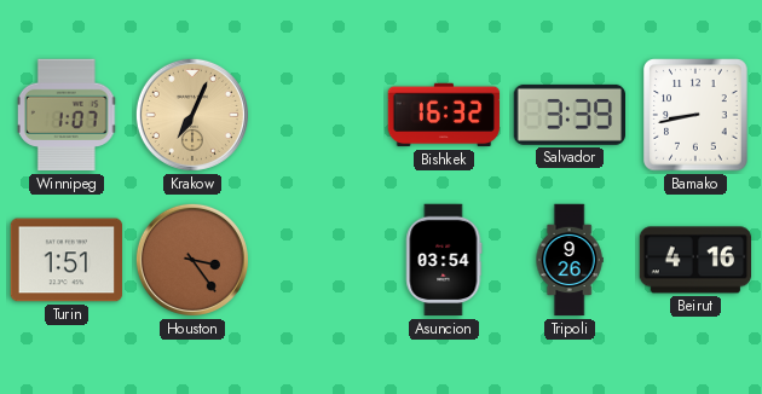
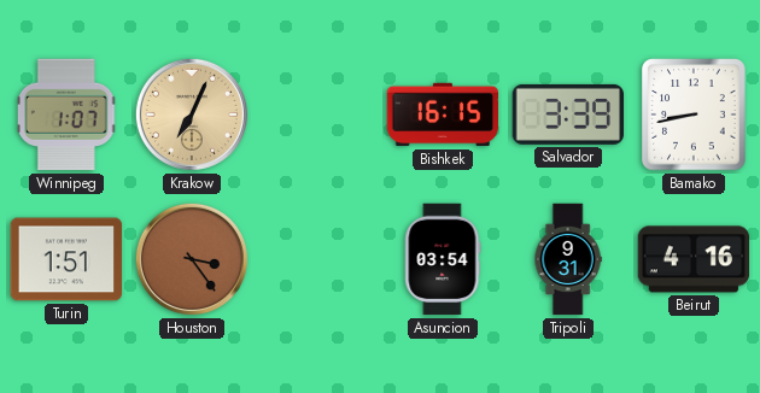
Bishkek: 16:32 -> 16:15 (443, 115)
Tripoli: 9:26 -> 9:31 (568, 259)
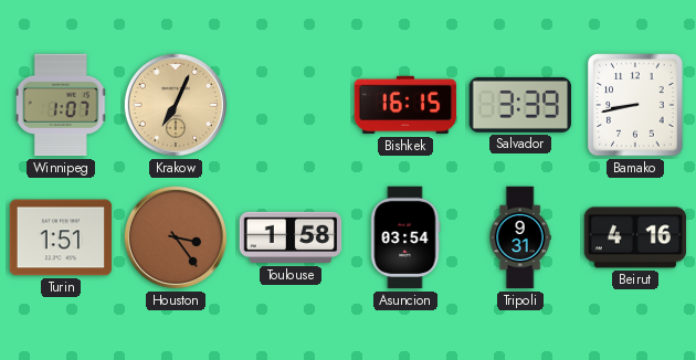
Toulouse: none -> 1:58 (291, 237)
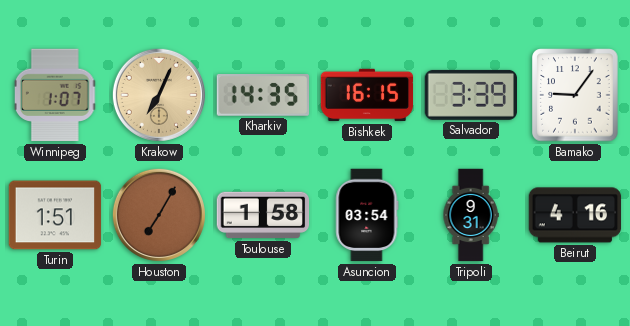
Kharkiv: none -> 14:35 (263, 96)
Bamako: 8:43 -> 9:06 (575, 95)
Houston: 3:24 -> 7:05 (159, 215)
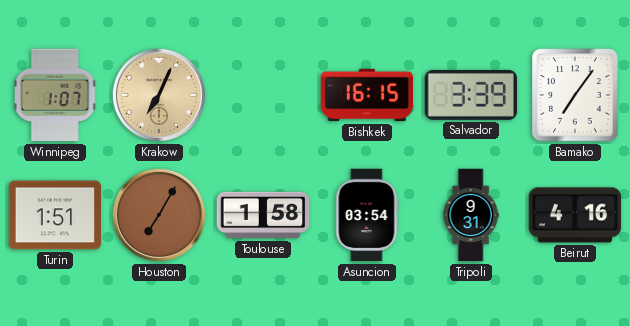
Kharkiv: 14:35 -> none (263, 96)
Bamako: 9:06 -> 7:06 (575, 95)
